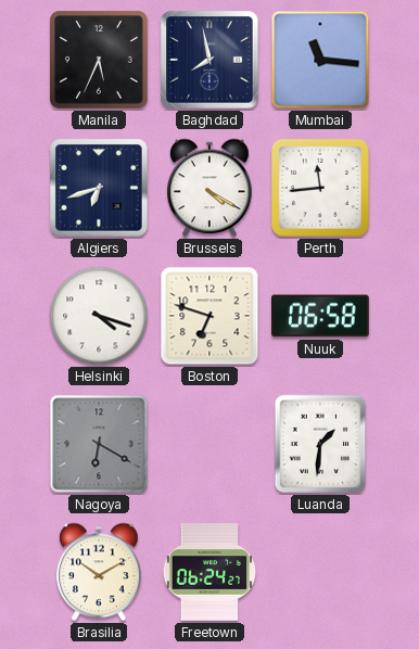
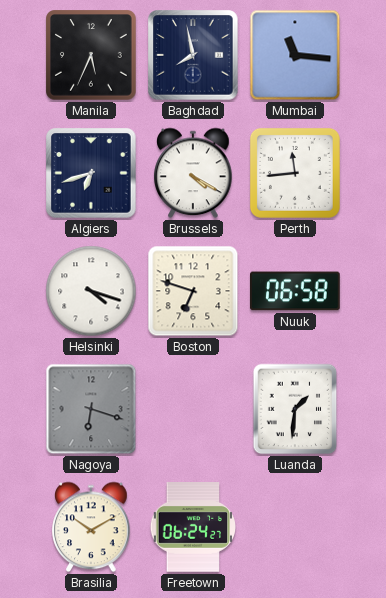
Nagoya: 6:20 -> 6:18 (91, 409)
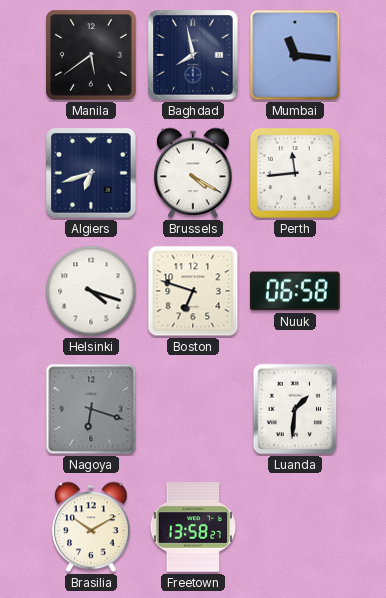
Manila: 5:34 -> 5:39 (92, 56)
Freetown: 06:24 -> 13:58 (193, 527)
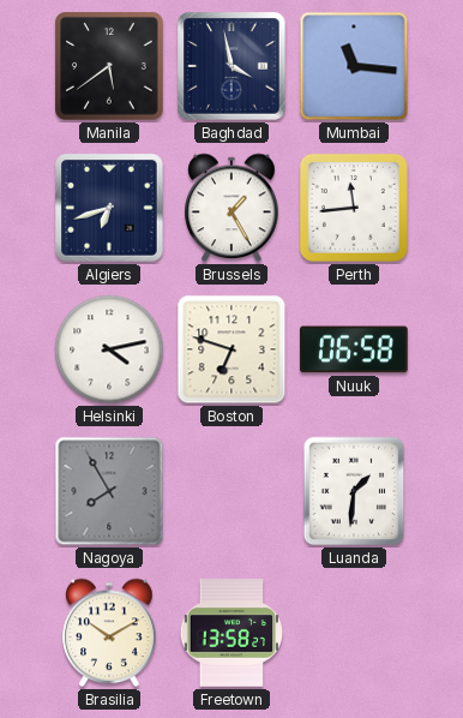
Baghdad: 7:58 -> 3:58 (231, 66)
Brussels: 4:20 -> 1:25 (231, 208)
Helsinki: 4:18 -> 4:13 (109, 349)
Nagoya: 6:18 -> 7:55 (109, 491)
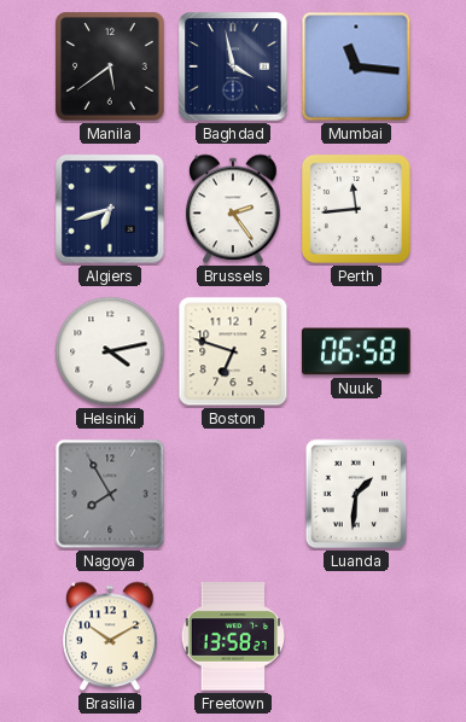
Brussels: 1:25 -> 2:24 (233, 209)
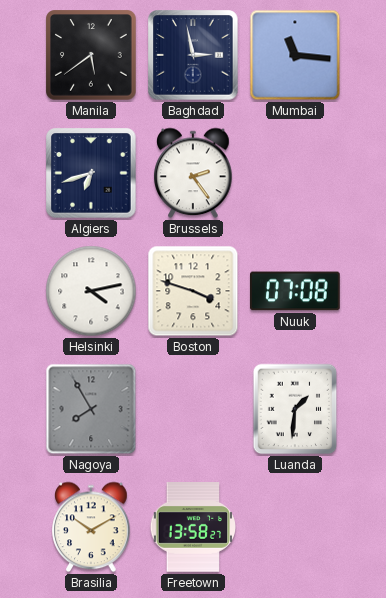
Baghdad: 3:58 -> 2:58 (193, 55)
Perth: 11:44 -> none (356, 209)
Boston: 6:48 -> 3:48 (193, 291)
Nuuk: 06:58 -> 07:08 (296, 291)
